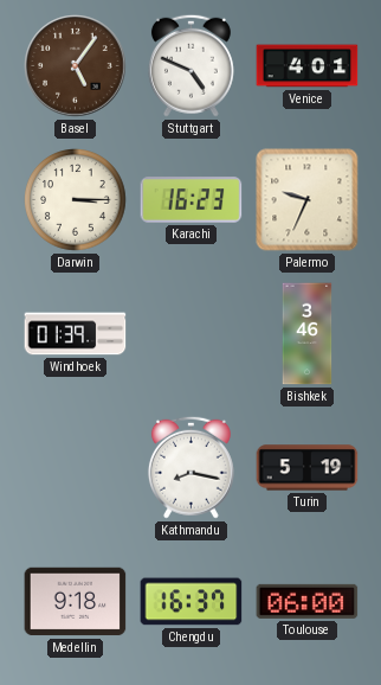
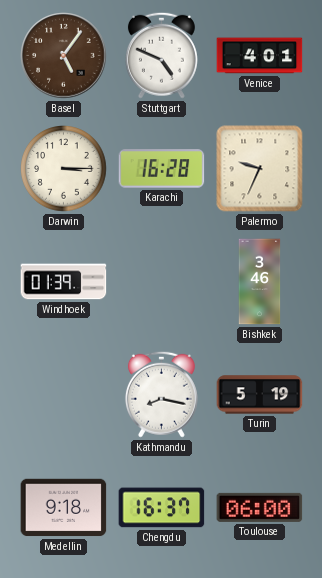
Karachi: 16:23 -> 16:28 (162, 169)
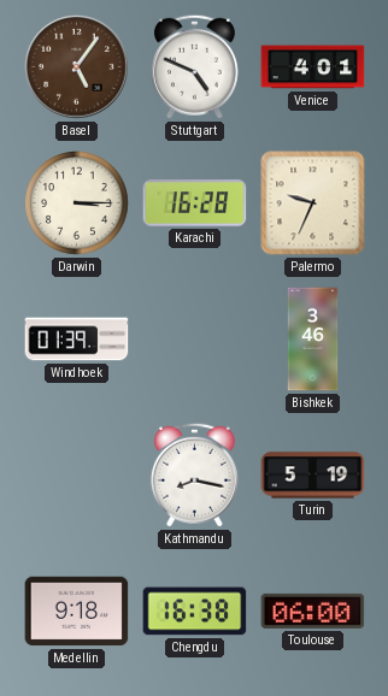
Chengdu: 16:37 -> 16:38 (195, 612)
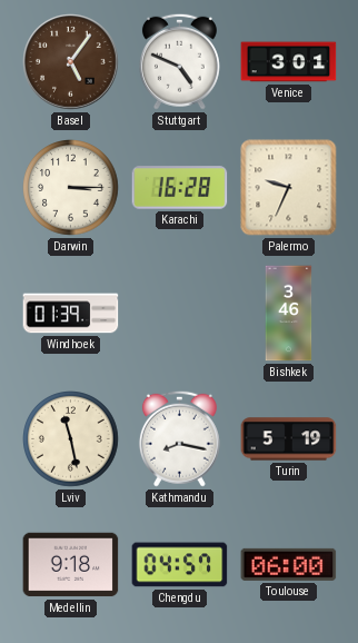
Venice: 4:01 -> 3:01 (289, 62)
Lviv: none -> 11:28 (71, 439)
Chengdu: 16:38 -> 04:57 (180, 565)
